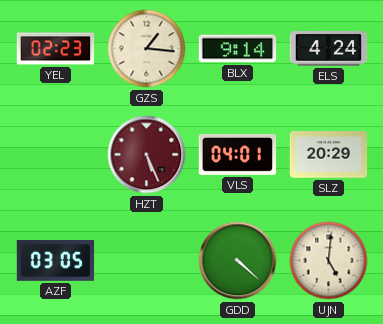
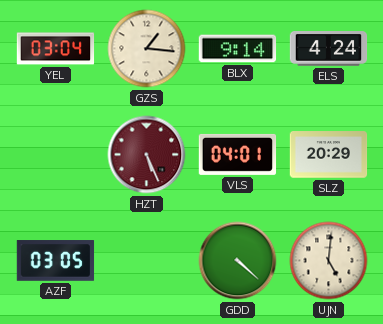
YEL: 02:23 -> 03:04 (56, 49)
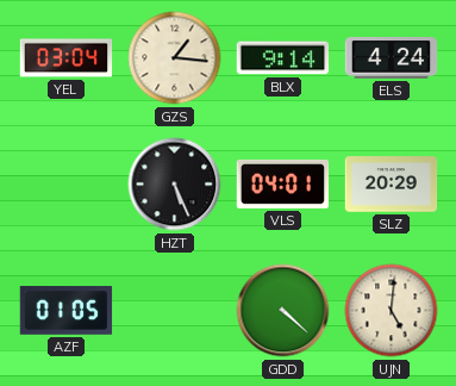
HZT dial: burgundy -> black (175, 185)
AZF: 03:05 -> 01:05 (67, 311)
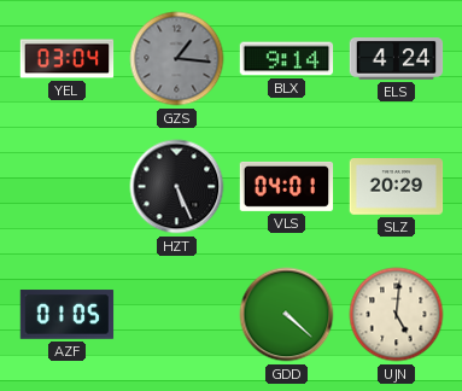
GZS dial: cream -> grey (177, 59)
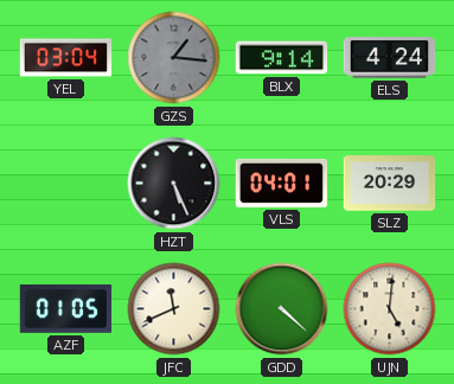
JFC: none -> 11:41 (174, 309)
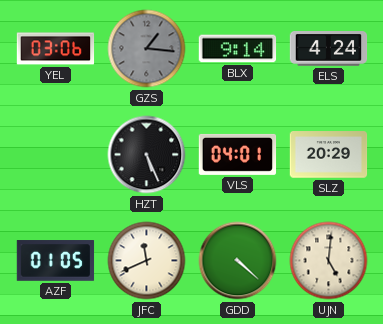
YEL: 03:04 -> 03:06 (56, 49)
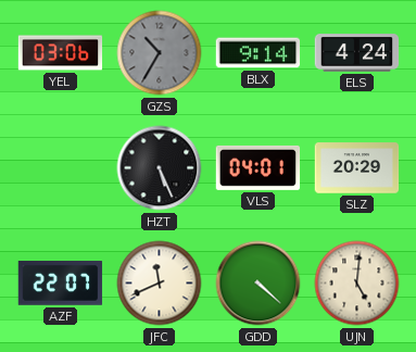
GZS: 1:16 -> 10:35 (160, 53)
AZF: 01:05 -> 22:07 (61, 284)
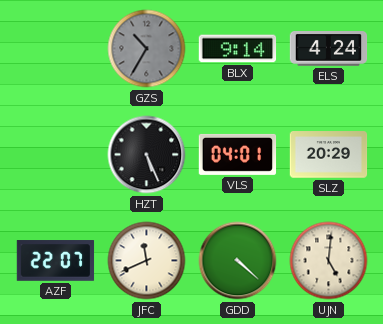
YEL: 03:06 -> none (61, 53)
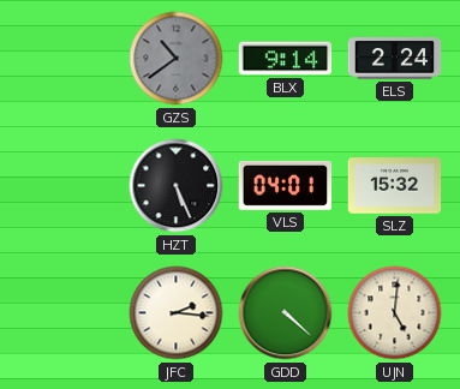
GZS: 10:35 -> 10:39 (177, 59)
ELS: 4:24 -> 2:24 (395, 59)
SLZ: 20:29 -> 15:32 (395, 186)
AZF: 22:07 -> none (56, 261)
JFC: 11:41 -> 2:16 (177, 313)
